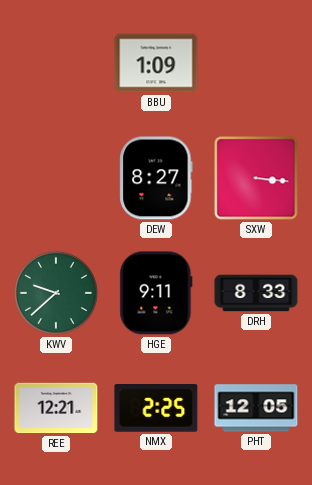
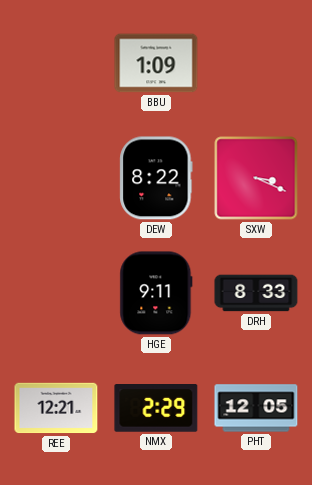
DEW: 8:27 -> 8:22 (156, 178)
SXW: 3:16 -> 3:19 (256, 178)
KWV: 9:38 -> none (56, 293)
NMX: 2:25 -> 2:29 (156, 409)
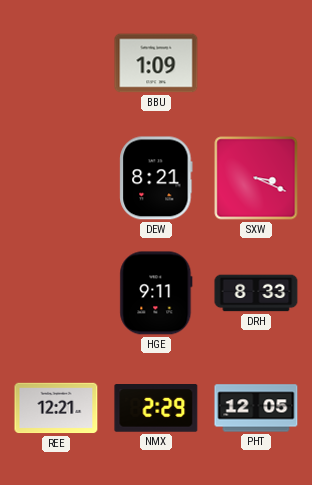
DEW: 8:22 -> 8:21 (156, 178)
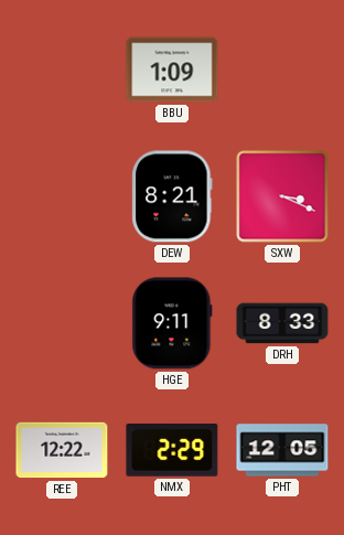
REE: 12:21 -> 12:22 (62, 450)
